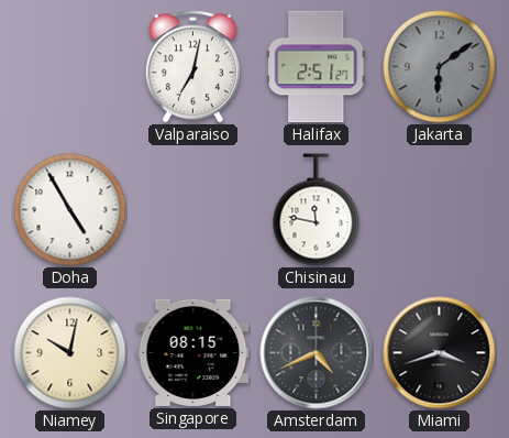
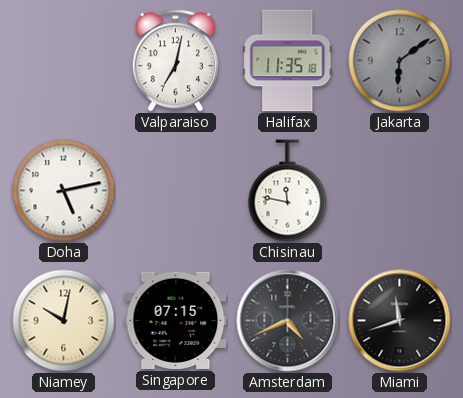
Halifax: 2:51 -> 11:35 (288, 61)
Doha: 4:55 -> 5:13 (64, 191)
Singapore: 08:15 -> 07:15 (176, 320)
Miami: 3:42 -> 11:42 (400, 321)
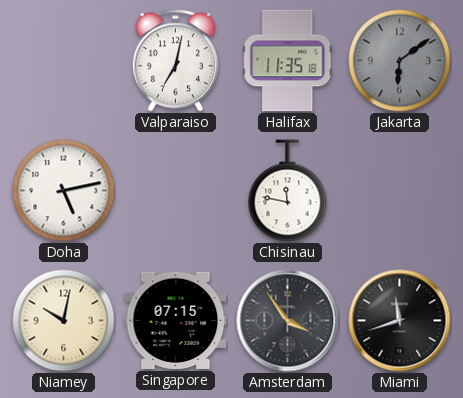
Amsterdam: 4:41 -> 3:54 (288, 321)
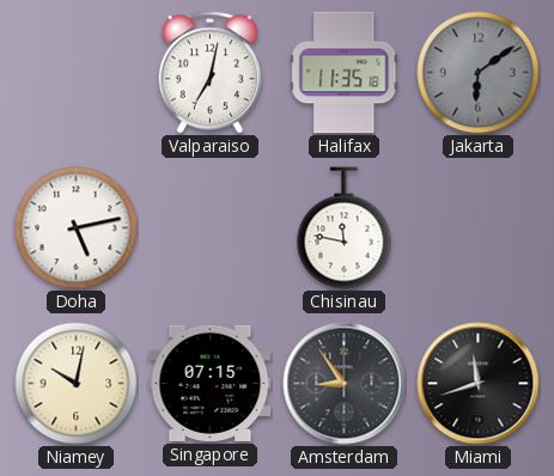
Amsterdam: 3:54 -> 8:54 (345, 384)
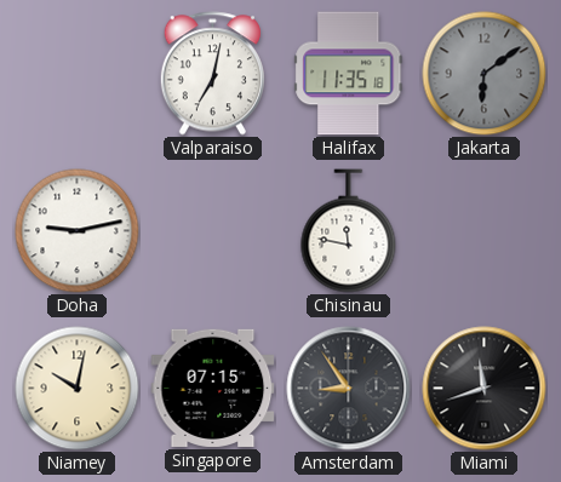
Doha: 5:13 -> 9:13 (78, 231)
